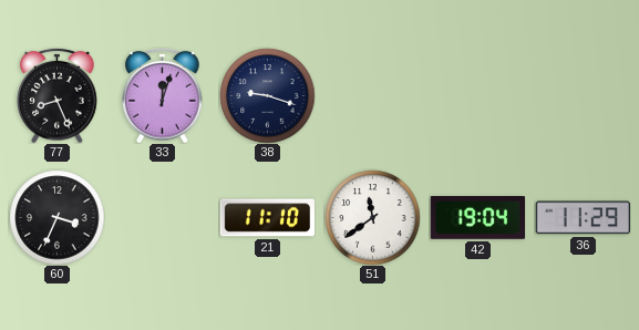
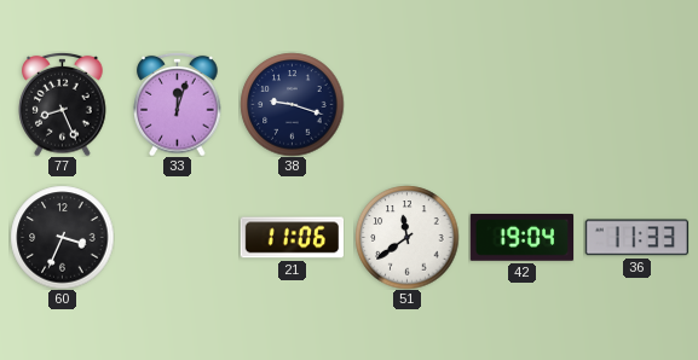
21: 11:10 -> 11:06 (292, 238)
36: 11:29 -> 11:33 (636, 238)
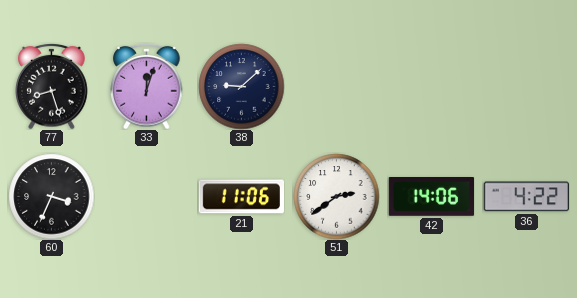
77: 8:26 -> 8:27 (52, 86)
38: 9:18 -> 9:08 (241, 86)
51: 11:39 -> 2:39 (336, 196)
42: 19:04 -> 14:06 (431, 197)
36: 11:33 -> 4:22 (526, 197)
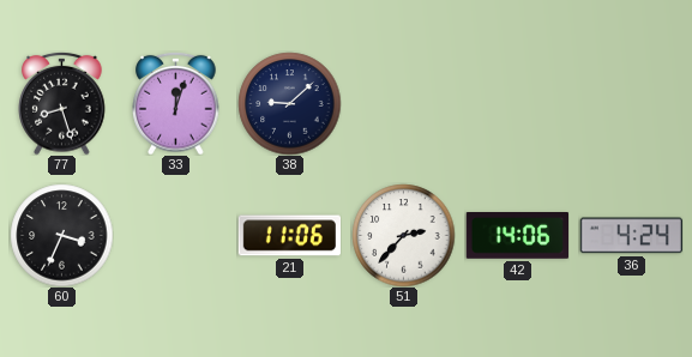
51: 2:39 -> 2:37 (403, 235)
36: 4:22 -> 4:24 (631, 236)
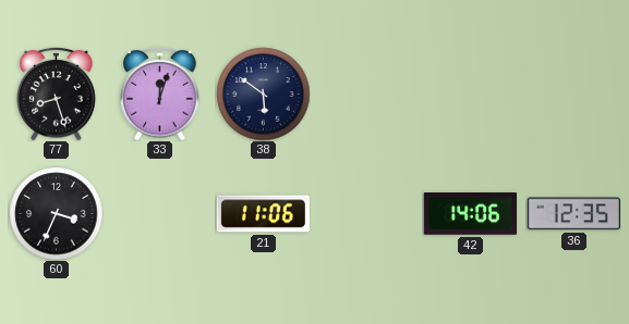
38: 9:08 -> 5:51 (263, 94)
51: 2:37 -> none (403, 235)
36: 4:24 -> 12:35 (573, 214)
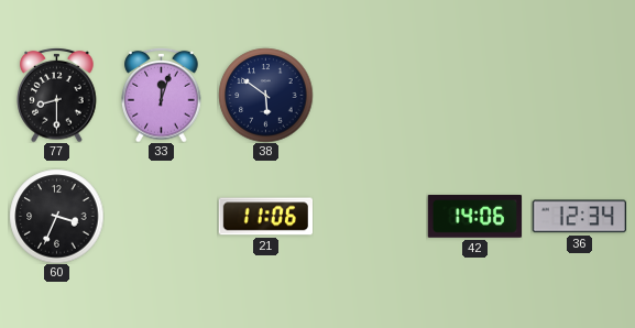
77: 8:27 -> 8:30 (57, 95)
36: 12:35 -> 12:34 (579, 217)
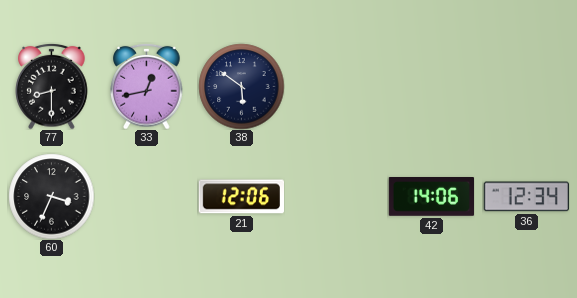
33: 12:03 -> 12:43 (147, 86)
21: 11:06 -> 12:06 (241, 197)
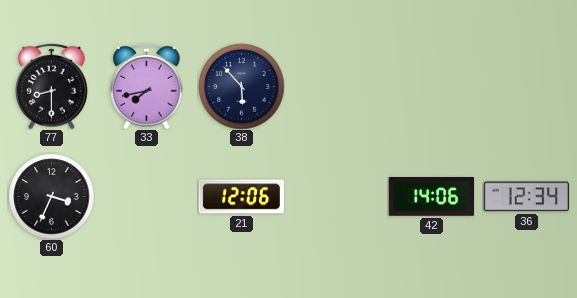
33: 12:43 -> 7:43 (147, 86)
38: 5:51 -> 5:53 (241, 86)
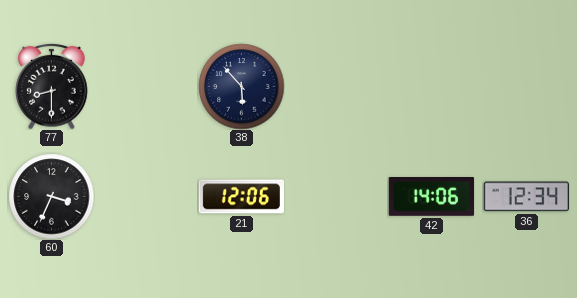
33: 7:43 -> none (147, 86)
